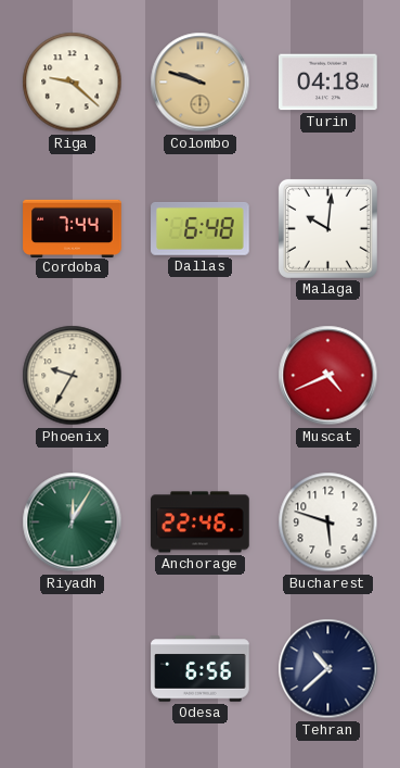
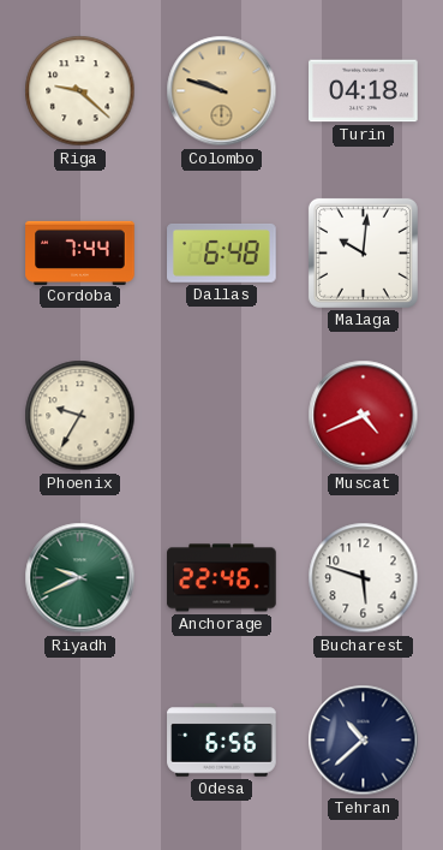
Riyadh: 12:05 -> 9:41 (80, 578)
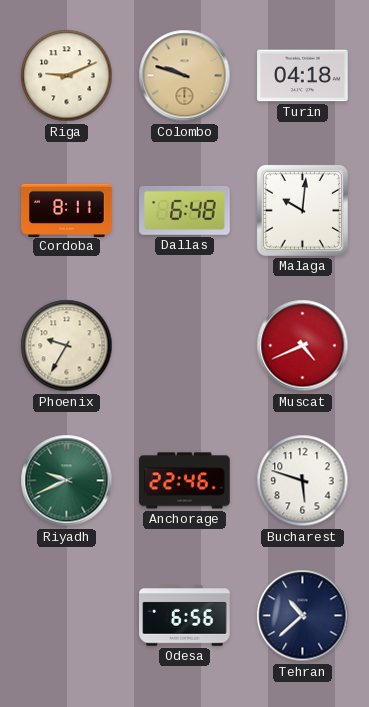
Riga: 9:22 -> 9:11 (67, 76)
Cordoba: 7:44 -> 8:11 (67, 210)
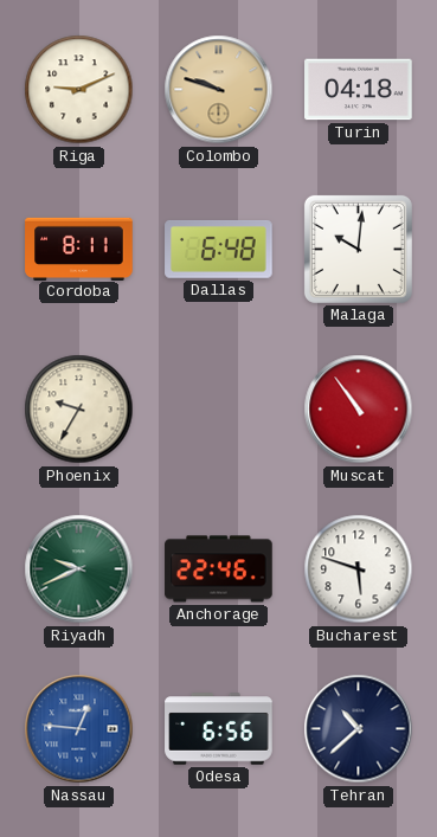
Muscat: 4:41 -> 10:54 (359, 410)
Nassau: none -> 12:46 (79, 729)
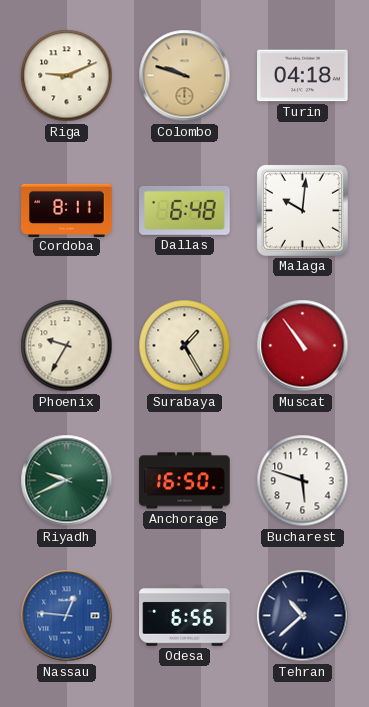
Surabaya: none -> 1:25 (185, 346)
Anchorage: 22:46 -> 16:50 (185, 481)
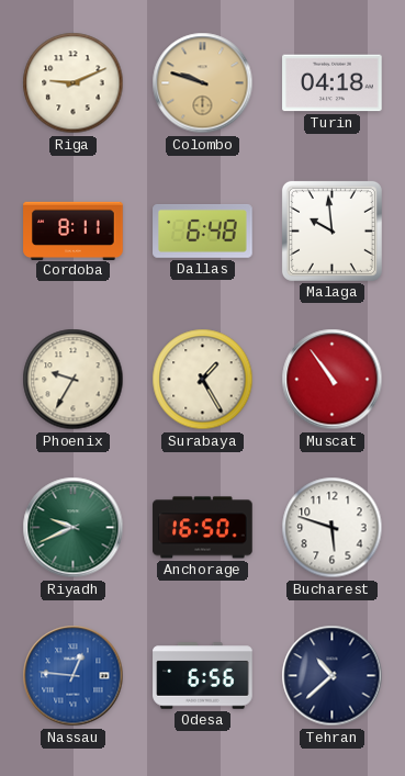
Malaga: 10:01 -> 9:59 (331, 230)
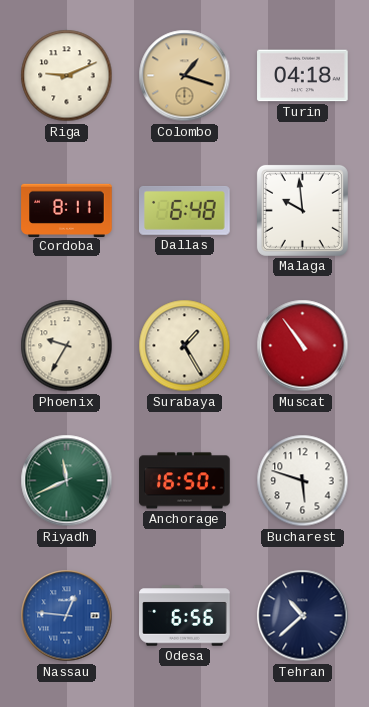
Colombo: 9:48 -> 1:18 (185, 76)
Riyadh: 9:41 -> 11:41 (67, 481)
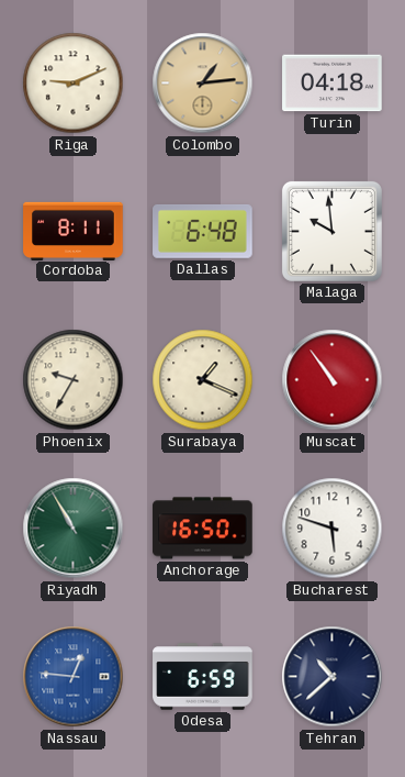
Colombo: 1:18 -> 1:14 (203, 84)
Surabaya: 1:25 -> 1:19 (203, 380)
Riyadh: 11:41 -> 10:55 (74, 529)
Odesa: 6:56 -> 6:59 (203, 677)
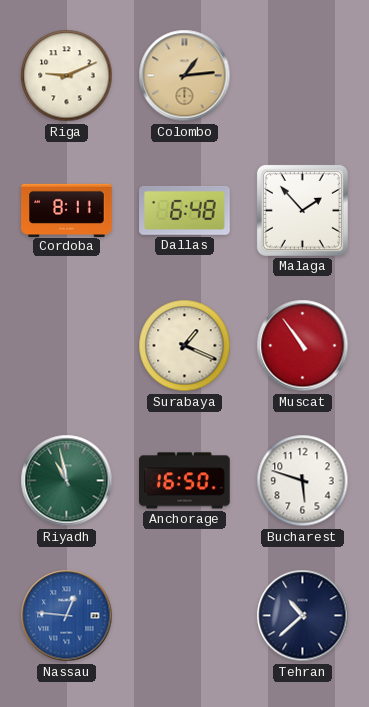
Turin: 04:18 -> none (333, 84)
Malaga: 9:59 -> 1:53 (302, 210)
Phoenix: 9:35 -> none (74, 380)
Riyadh: 10:55 -> 10:58 (67, 481)
Odesa: 6:59 -> none (203, 677)
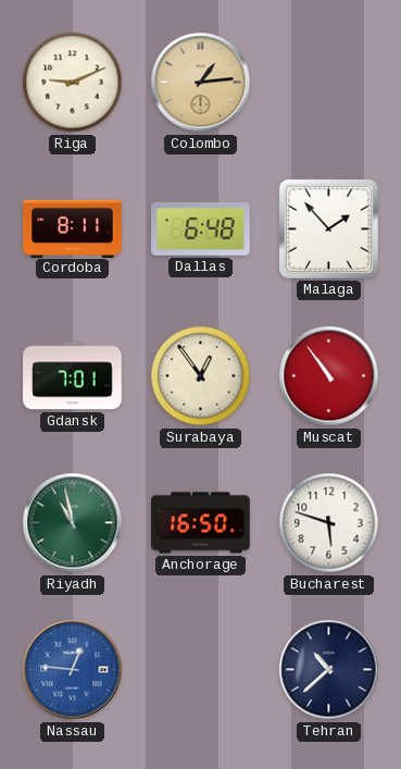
Gdansk: none -> 7:01 (73, 376)
Surabaya: 1:19 -> 12:54 (201, 376)
